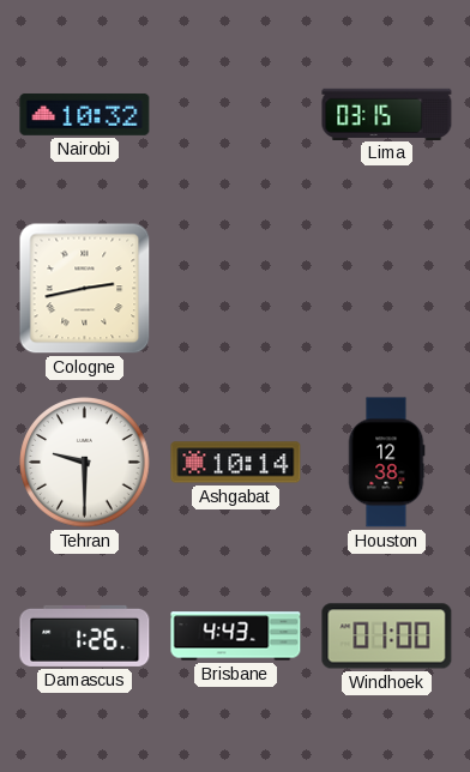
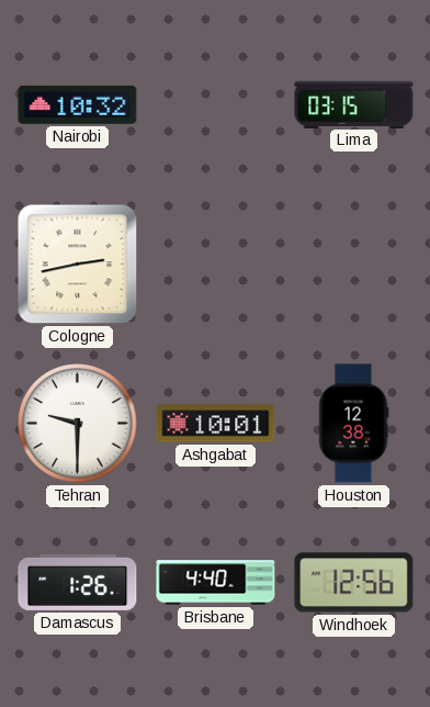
Ashgabat: 10:14 -> 10:01 (216, 424)
Brisbane: 4:43 -> 4:40 (216, 583)
Windhoek: 01:00 -> 12:56 (354, 583)
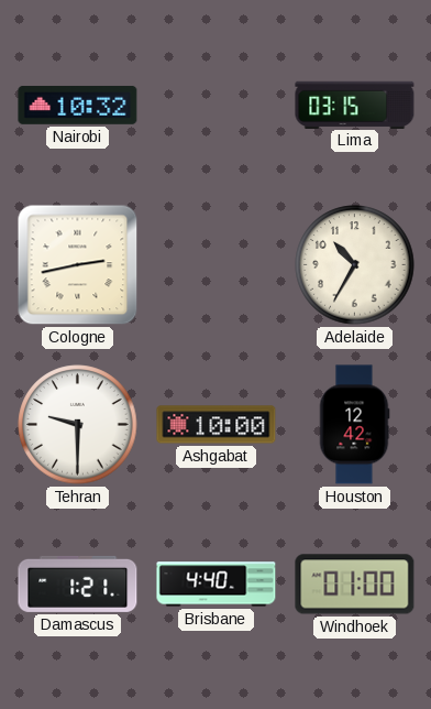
Adelaide: none -> 10:35 (355, 265)
Ashgabat: 10:01 -> 10:00 (217, 425)
Houston: 12:38 -> 12:42 (354, 425)
Damascus: 1:26 -> 1:21 (78, 583)
Windhoek: 12:56 -> 01:00 (355, 585)
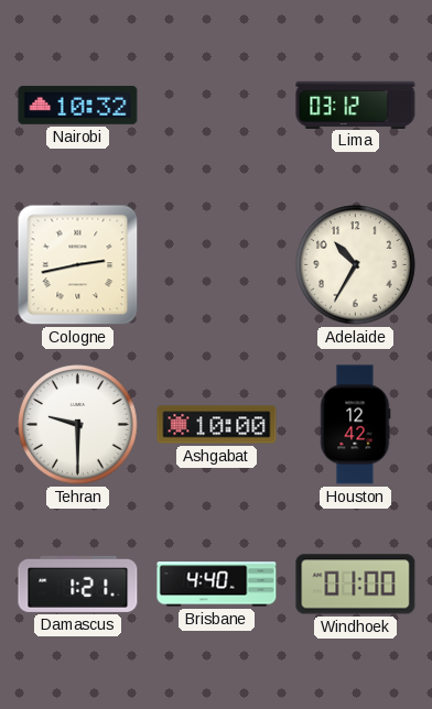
Lima: 03:15 -> 03:12 (356, 105)
